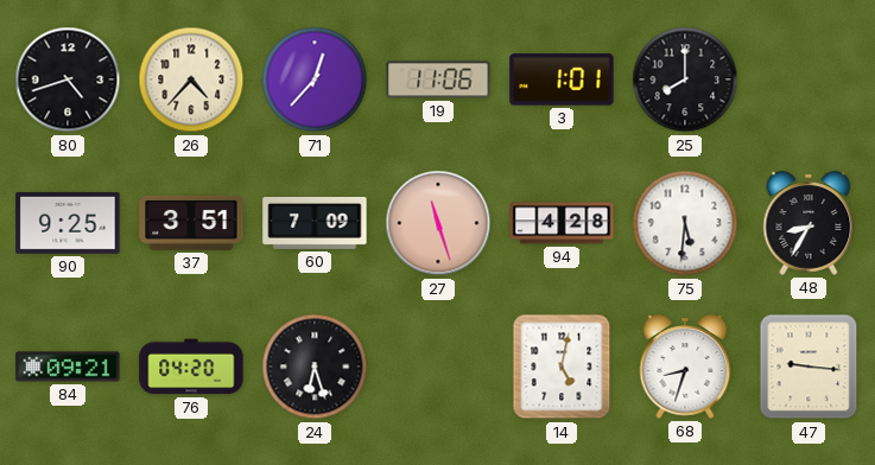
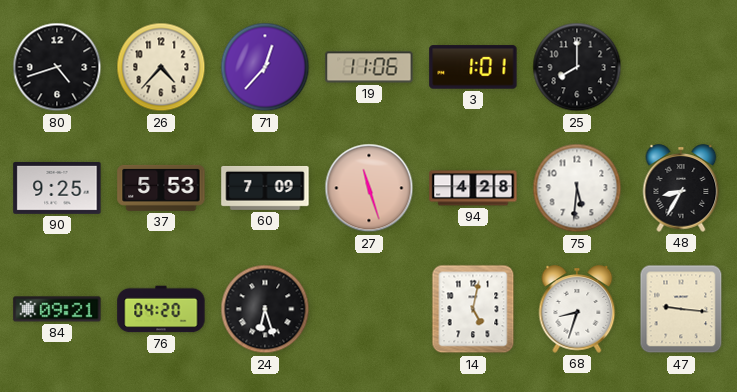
37: 3:51 -> 5:53 (161, 188)
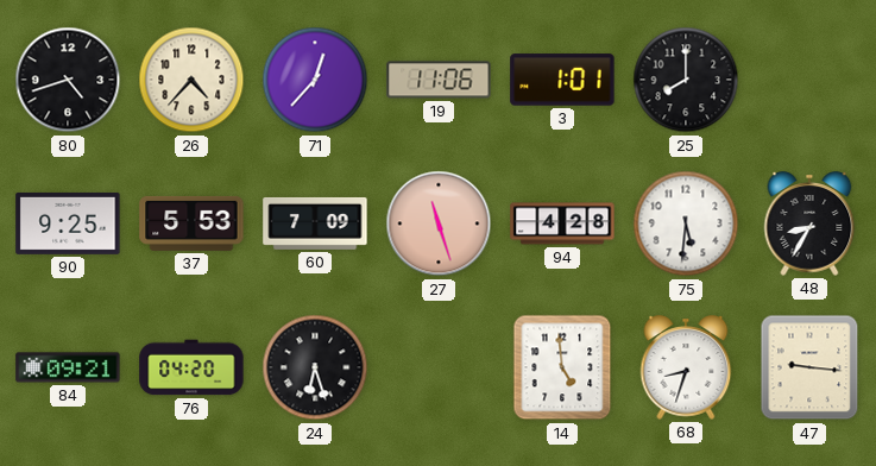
14: 5:02 -> 4:59 (562, 367)
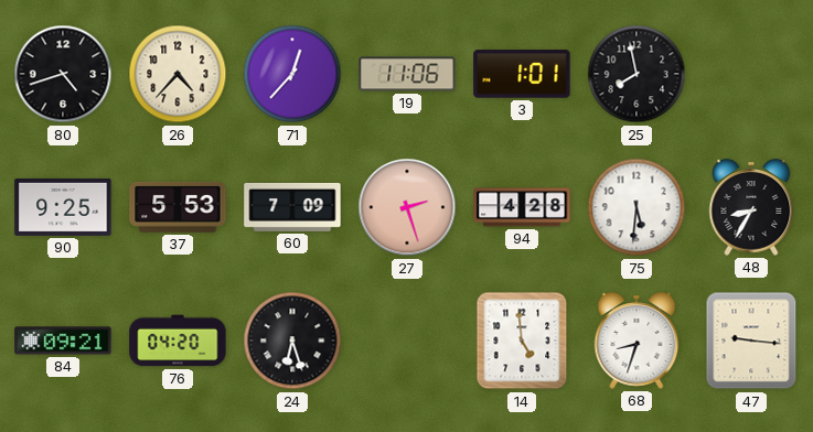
25: 8:00 -> 7:58 (637, 74)
27: 11:27 -> 2:27 (407, 207)
